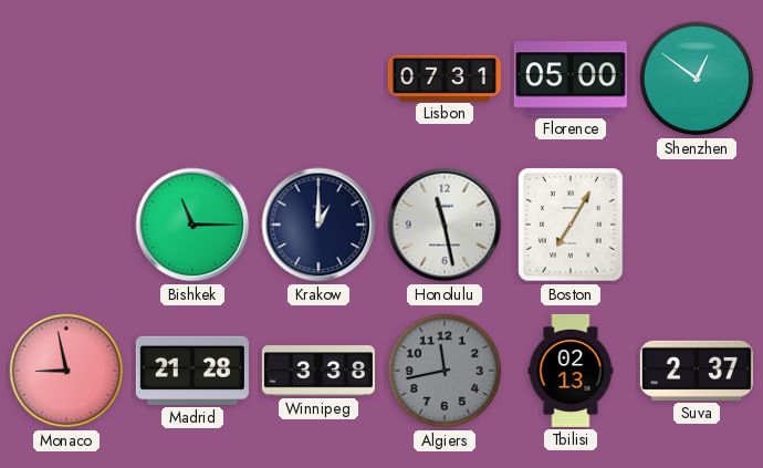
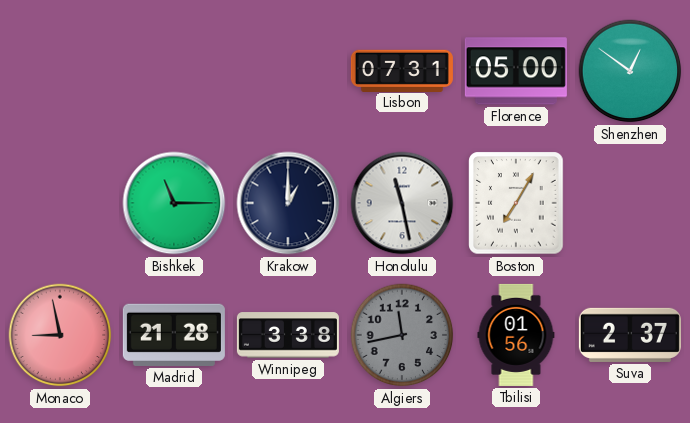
Tbilisi: 02:13 -> 01:56 (516, 335)
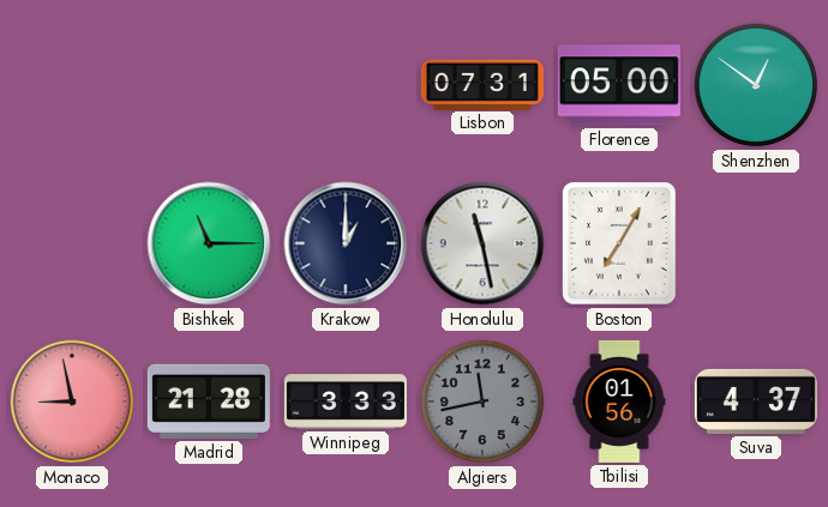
Winnipeg: 3:38 -> 3:33 (346, 402)
Suva: 2:37 -> 4:37 (756, 402)
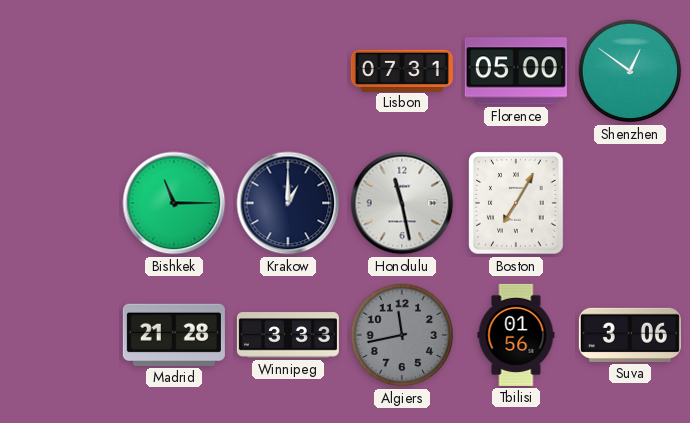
Monaco: 8:58 -> none (72, 402)
Suva: 4:37 -> 3:06 (630, 335)
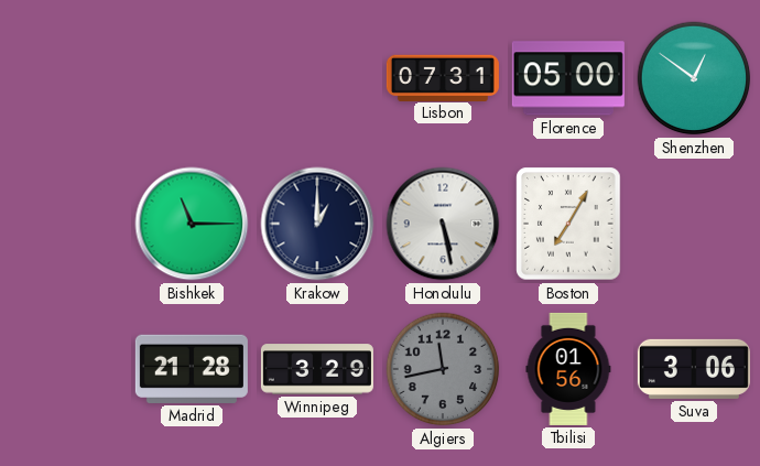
Honolulu: 11:28 -> 5:28 (443, 224)
Winnipeg: 3:33 -> 3:29 (317, 369)
